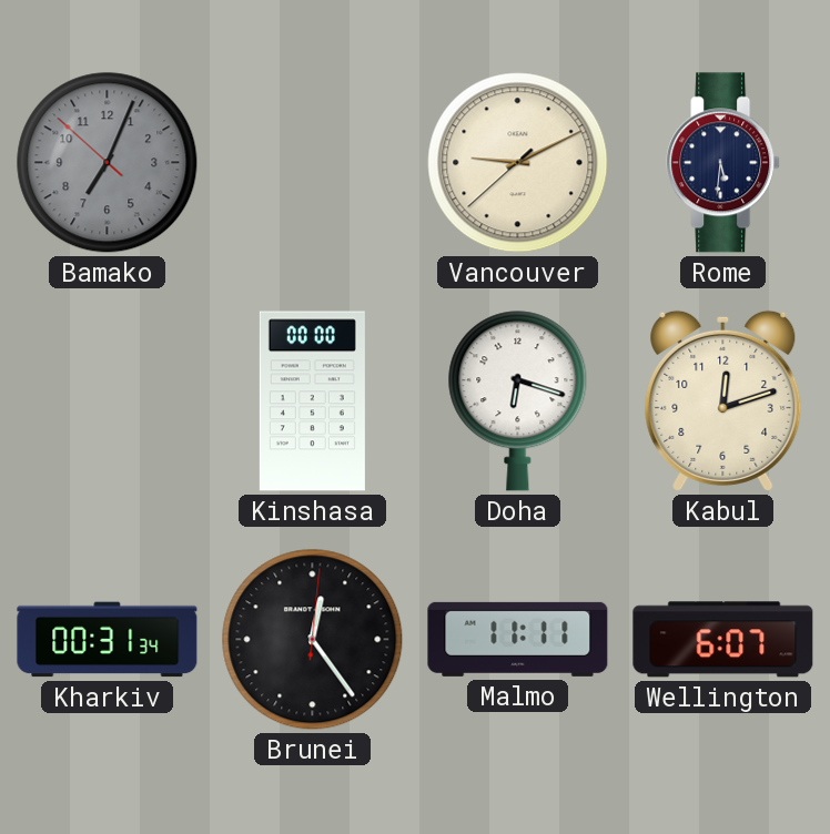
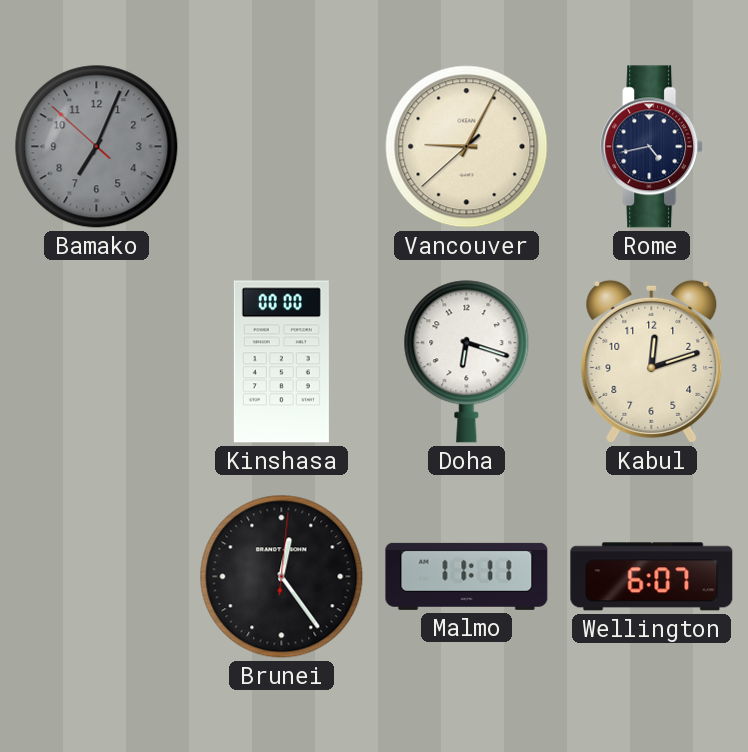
Vancouver: 9:10 -> 9:04 (467, 147)
Rome: 5:31 -> 4:43 (652, 147)
Kharkiv: 00:31 -> none (108, 640)
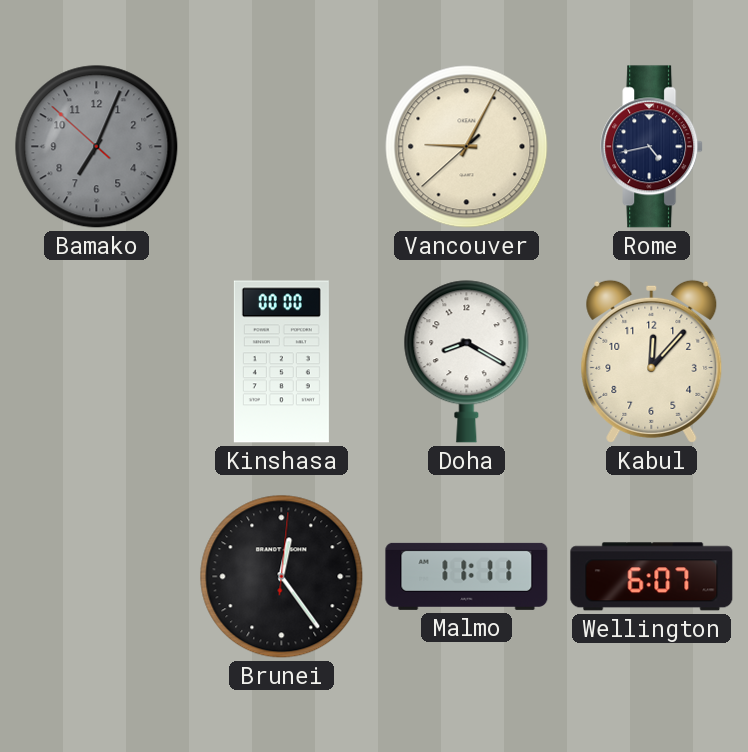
Doha: 6:18 -> 8:20 (467, 362)
Kabul: 12:12 -> 12:07 (652, 361)
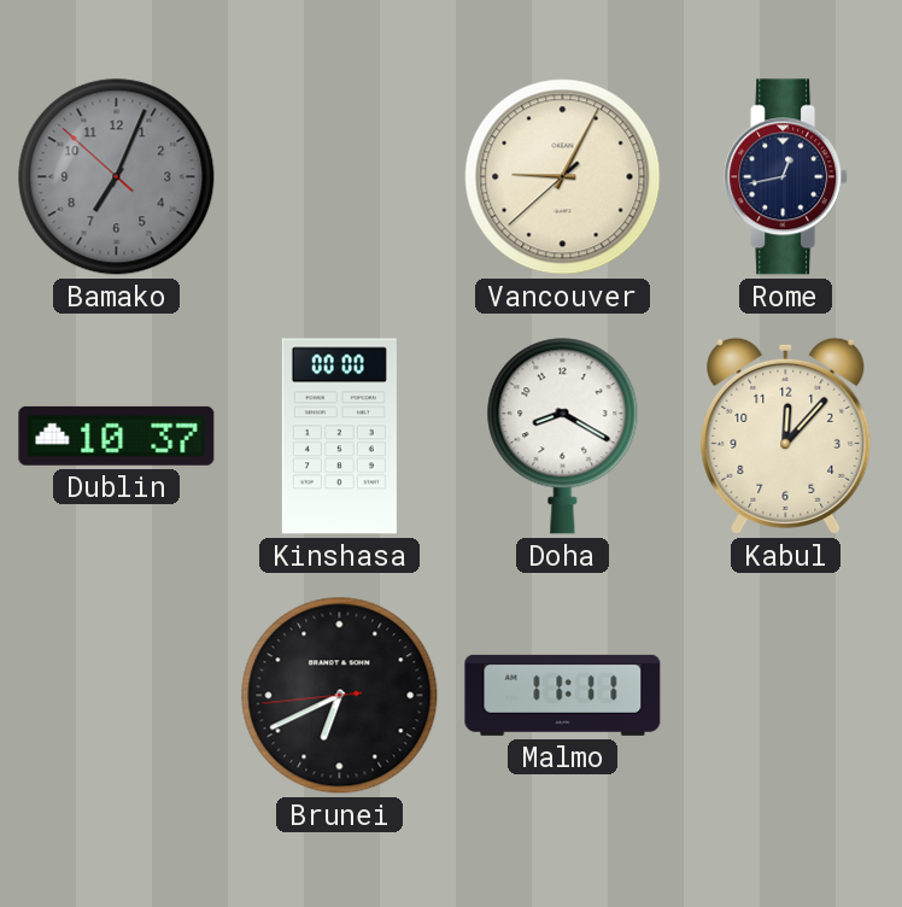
Rome: 4:43 -> 12:43 (786, 177)
Dublin: none -> 10:37 (117, 435)
Brunei: 12:24 -> 6:40 (340, 696)
Wellington: 6:07 -> none (652, 577)
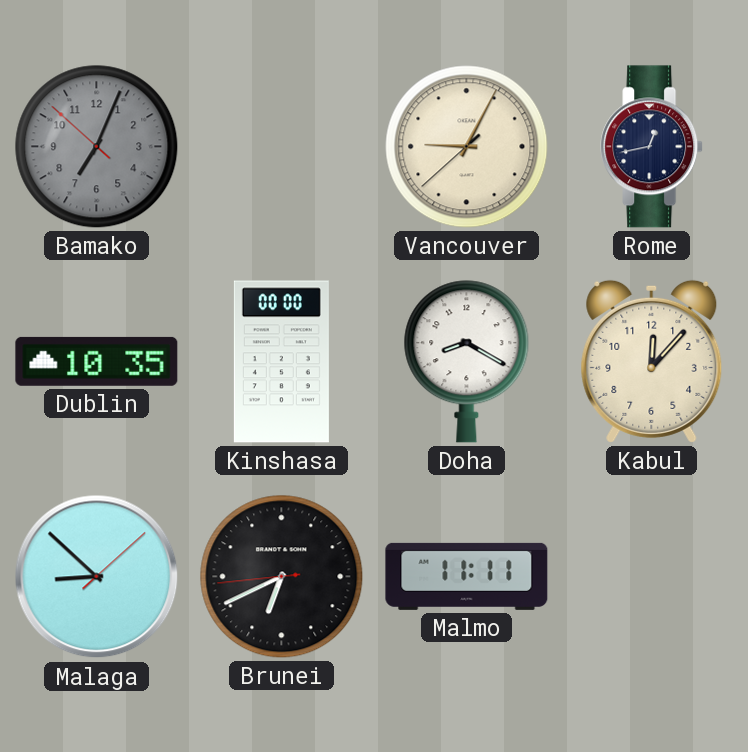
Dublin: 10:37 -> 10:35 (97, 361)
Malaga: none -> 8:52 (97, 577)
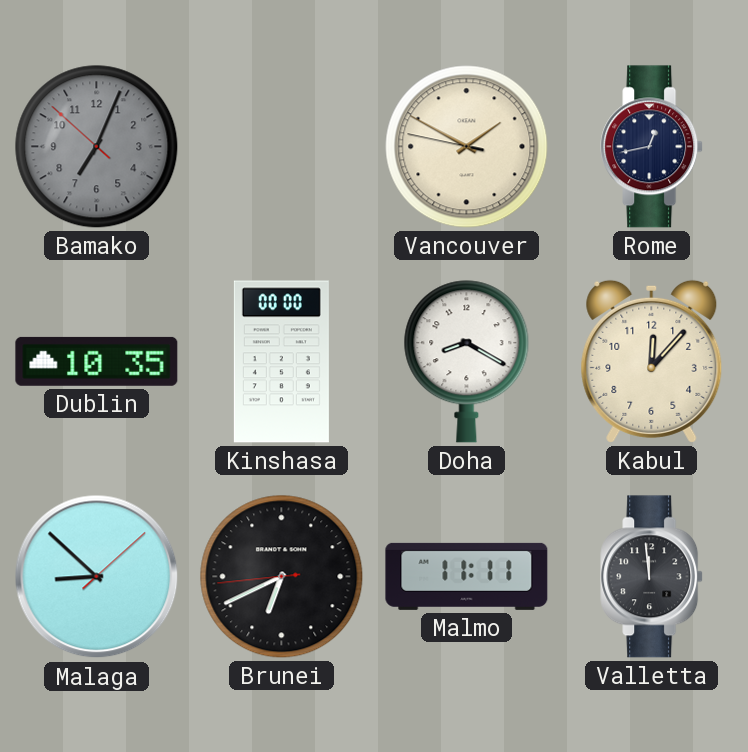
Vancouver: 9:04 -> 1:49 (467, 147)
Valletta: none -> 11:59 (652, 577)
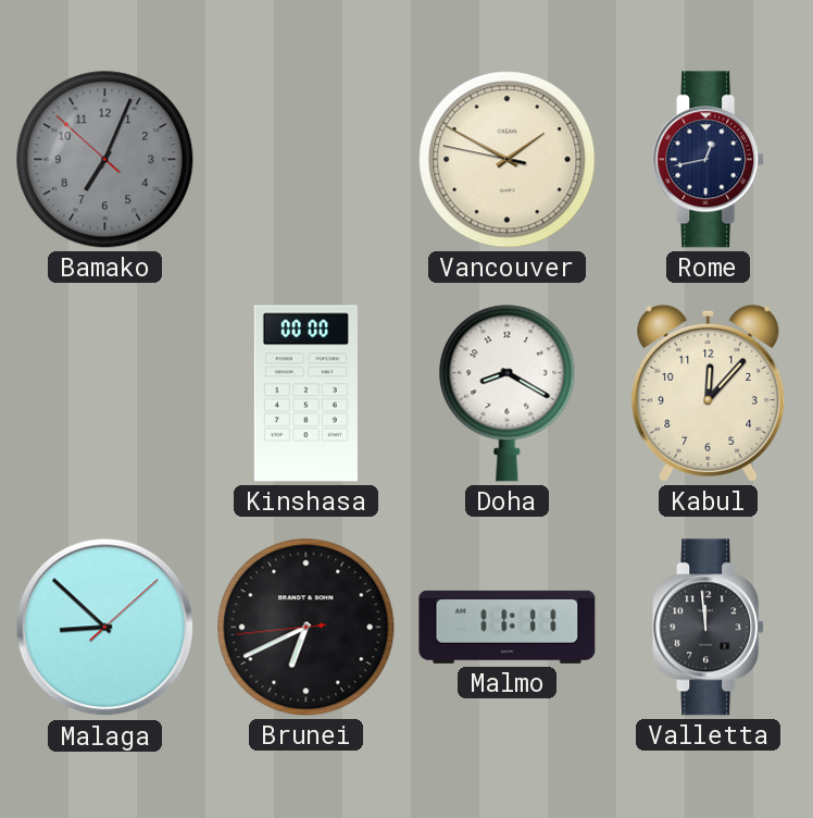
Dublin: 10:35 -> none (97, 361)
